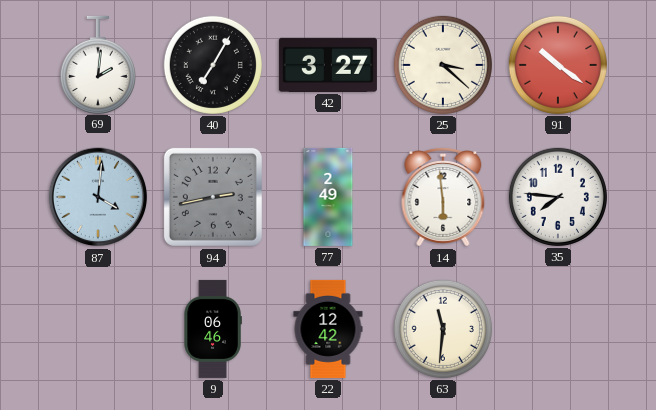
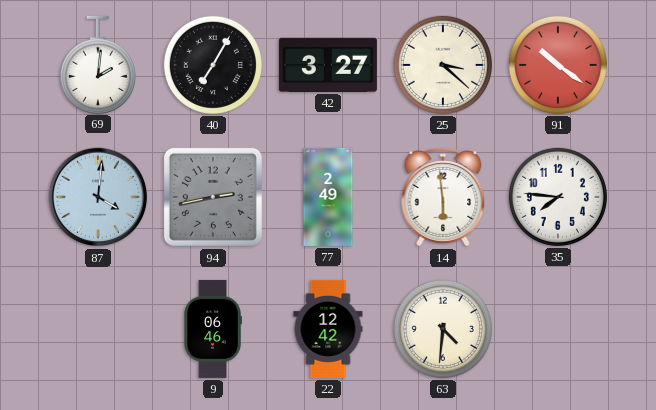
63: 11:31 -> 4:31 (443, 329)
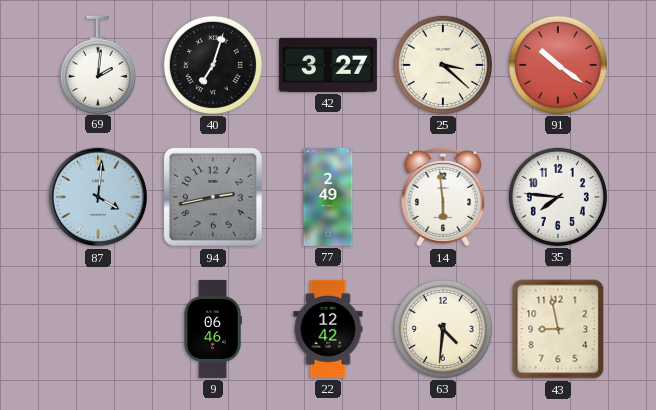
40: 7:05 -> 7:03 (213, 65)
43: none -> 8:58 (558, 329)
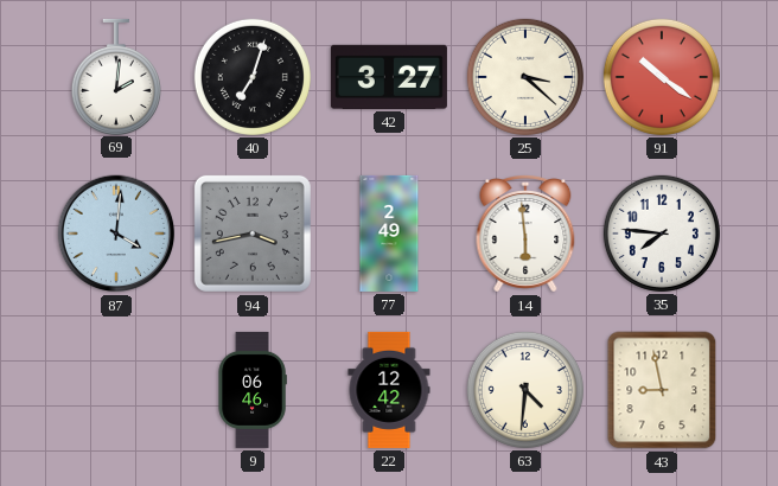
94: 2:43 -> 3:43 (253, 234)
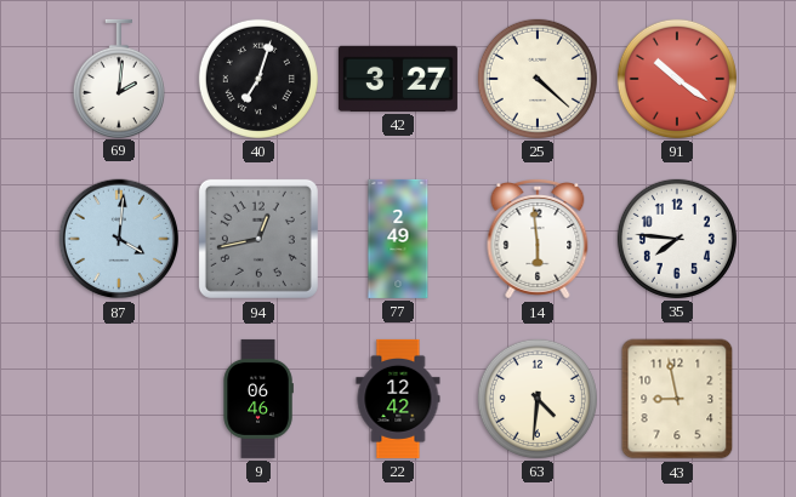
25: 3:22 -> 4:22 (538, 79)
94: 3:43 -> 12:43 (258, 239)
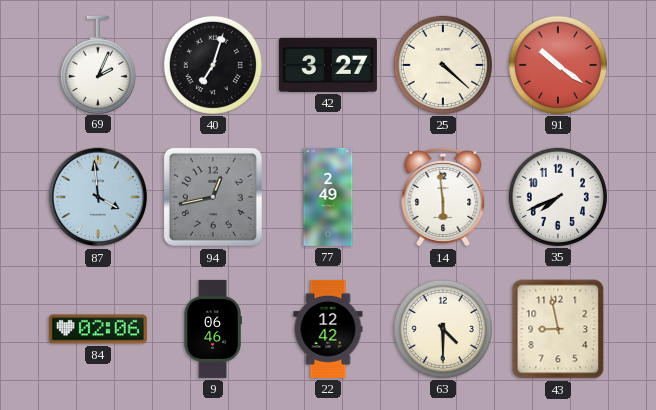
69: 2:01 -> 2:04 (98, 64)
87: 4:01 -> 3:59 (98, 197)
35: 7:46 -> 7:41 (558, 197)
84: none -> 02:06 (98, 329)
63: 4:31 -> 4:30 (443, 329)
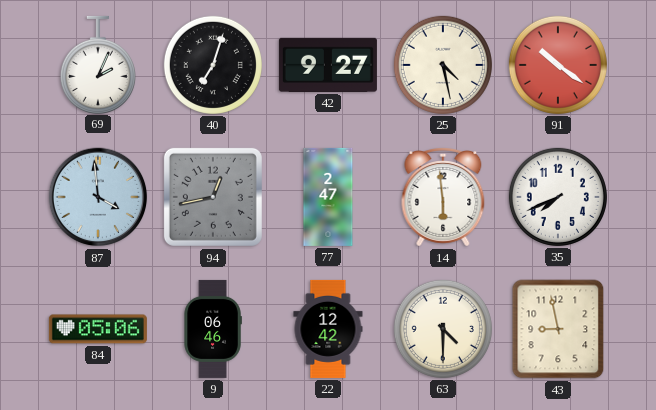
42: 3:27 -> 9:27 (328, 65)
25: 4:22 -> 4:28 (443, 65)
77: 2:49 -> 2:47 (328, 197)
84: 02:06 -> 05:06 (98, 329)
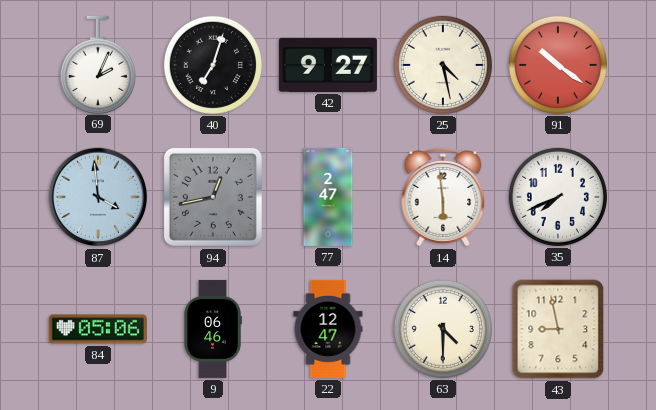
22: 12:42 -> 12:47 (328, 329)
